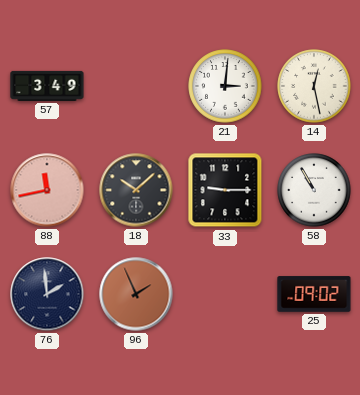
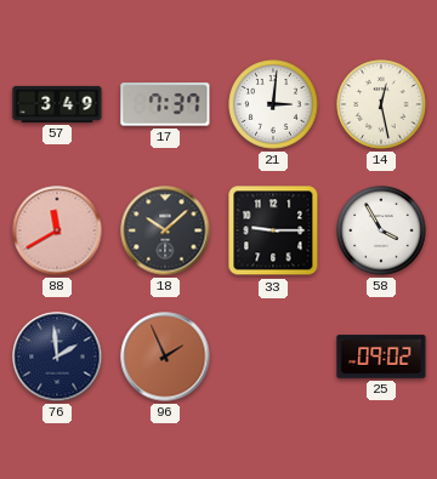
17: none -> 7:37 (165, 104)
88: 11:43 -> 11:40 (57, 230)
58: 10:55 -> 3:55 (381, 230)
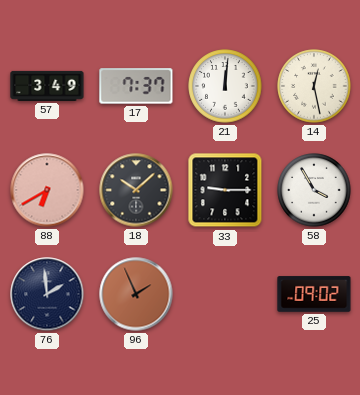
21: 3:01 -> 12:01 (225, 86)
88: 11:40 -> 6:40 (47, 190)
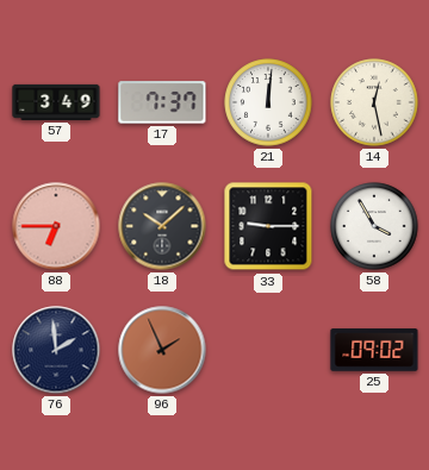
88: 6:40 -> 6:45 (56, 226)
